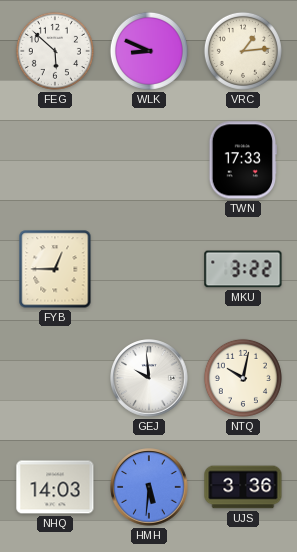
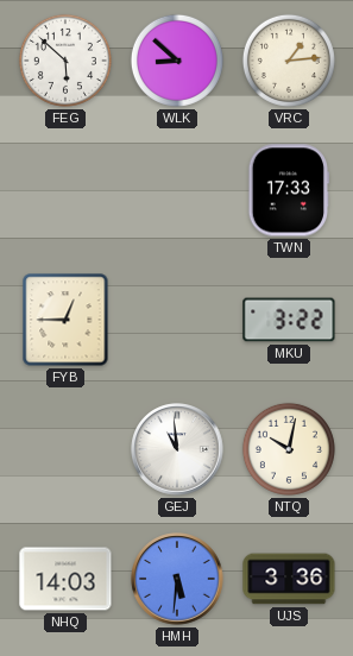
WLK: 8:49 -> 8:52 (177, 61)
GEJ: 9:59 -> 10:59 (177, 449)
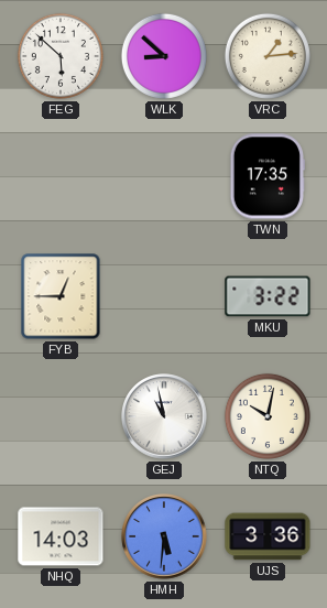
TWN: 17:33 -> 17:35 (266, 176)
GEJ: 10:59 -> 10:58 (164, 416)
